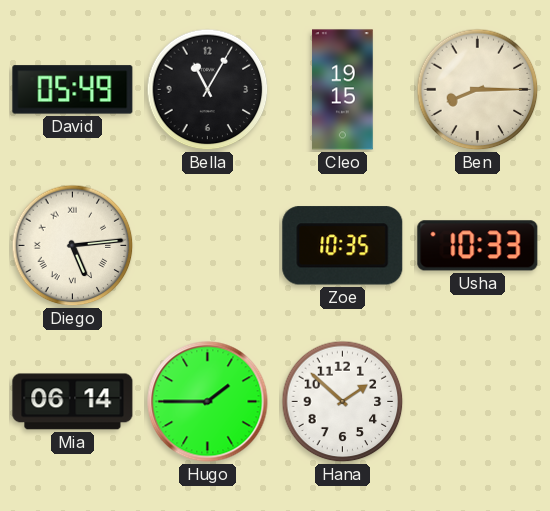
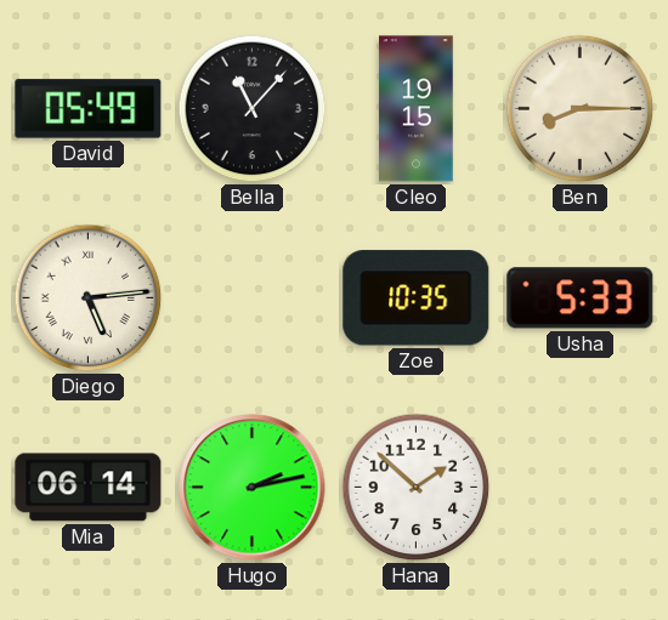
Bella: 11:05 -> 11:07 (253, 109)
Usha: 10:33 -> 5:33 (581, 298)
Hugo: 1:45 -> 2:13 (253, 488)
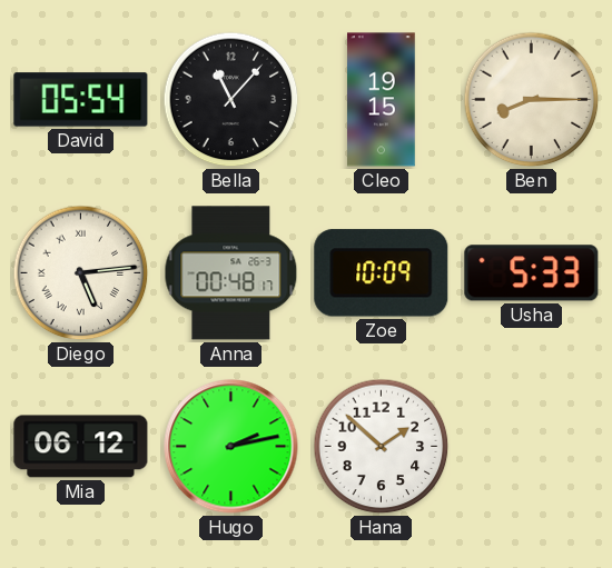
David: 05:49 -> 05:54 (81, 100)
Anna: none -> 00:48 (231, 273)
Zoe: 10:35 -> 10:09 (382, 273)
Mia: 06:14 -> 06:12 (81, 447)
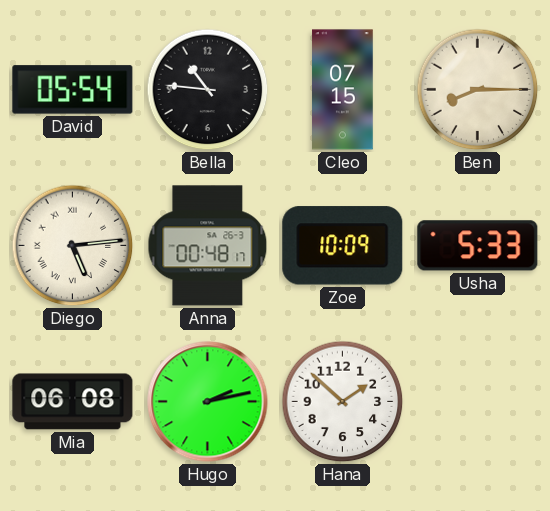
Bella: 11:07 -> 10:46 (208, 90)
Cleo: 19:15 -> 07:15 (343, 90)
Mia: 06:12 -> 06:08 (73, 402)
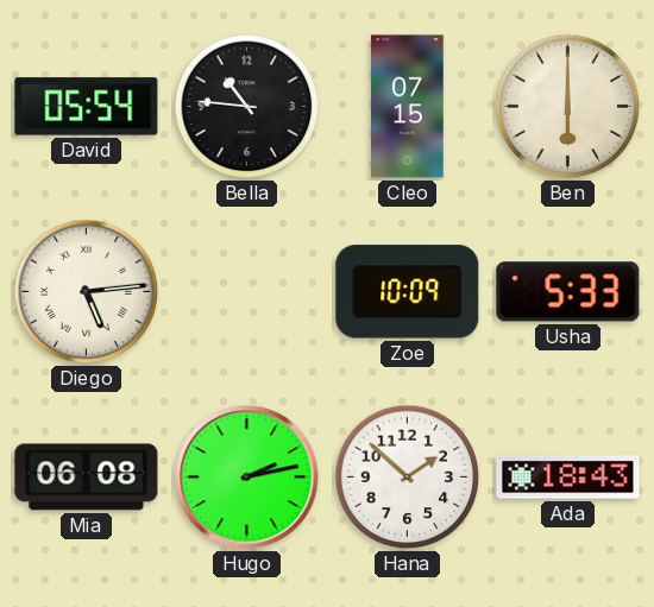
Ben: 8:15 -> 6:00 (568, 107)
Anna: 00:48 -> none (208, 246)
Ada: none -> 18:43 (568, 478)
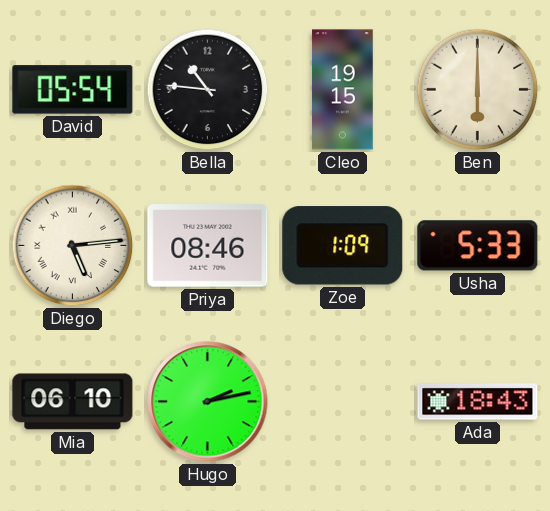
Cleo: 07:15 -> 19:15 (343, 90)
Priya: none -> 08:46 (208, 246)
Zoe: 10:09 -> 1:09 (343, 246)
Mia: 06:08 -> 06:10 (73, 402)
Hana: 1:52 -> none (408, 478)
